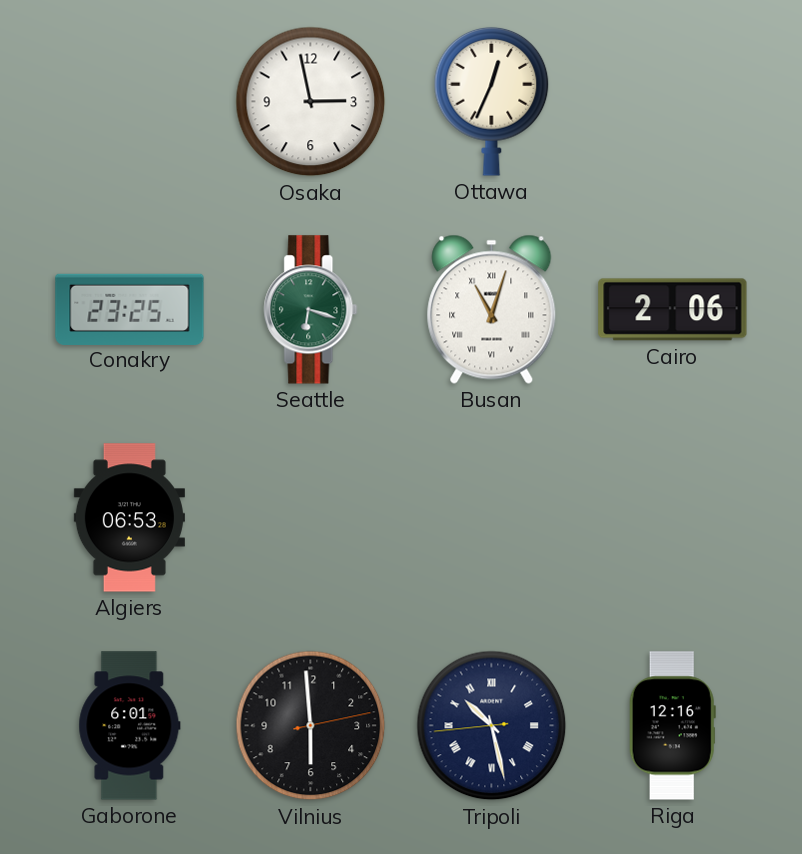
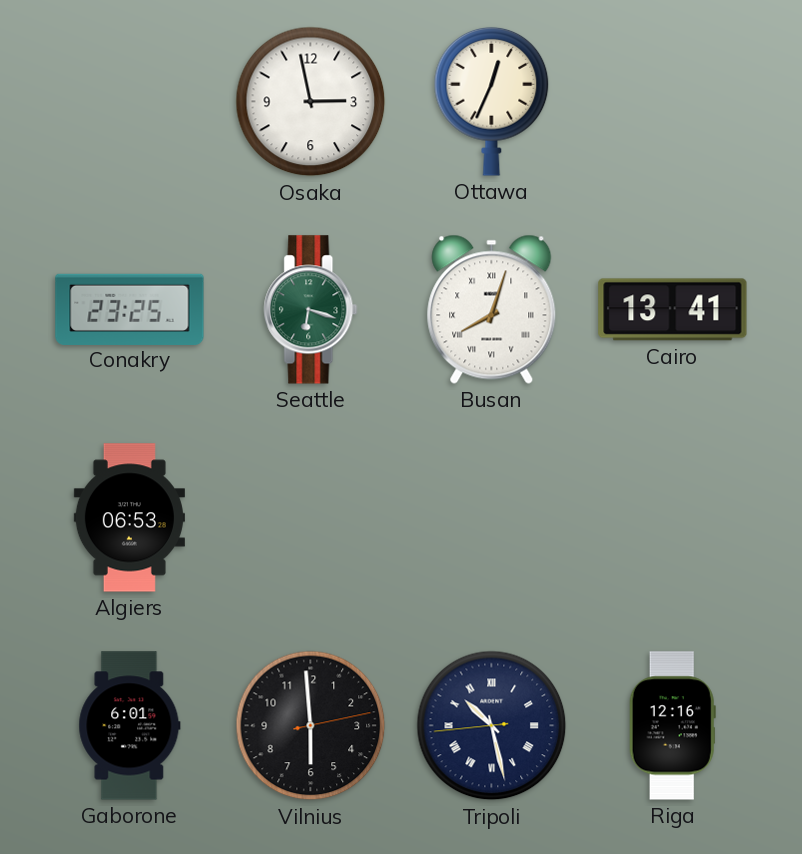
Busan: 11:03 -> 8:03 (492, 309)
Cairo: 2:06 -> 13:41 (673, 310)
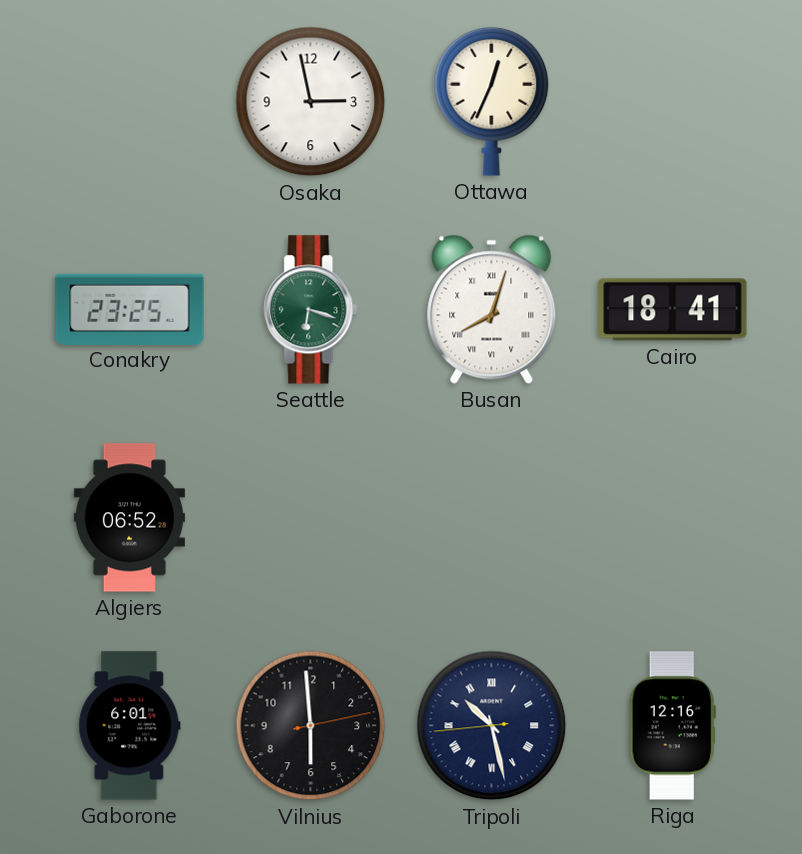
Cairo: 13:41 -> 18:41 (673, 310)
Algiers: 06:53 -> 06:52 (129, 518)
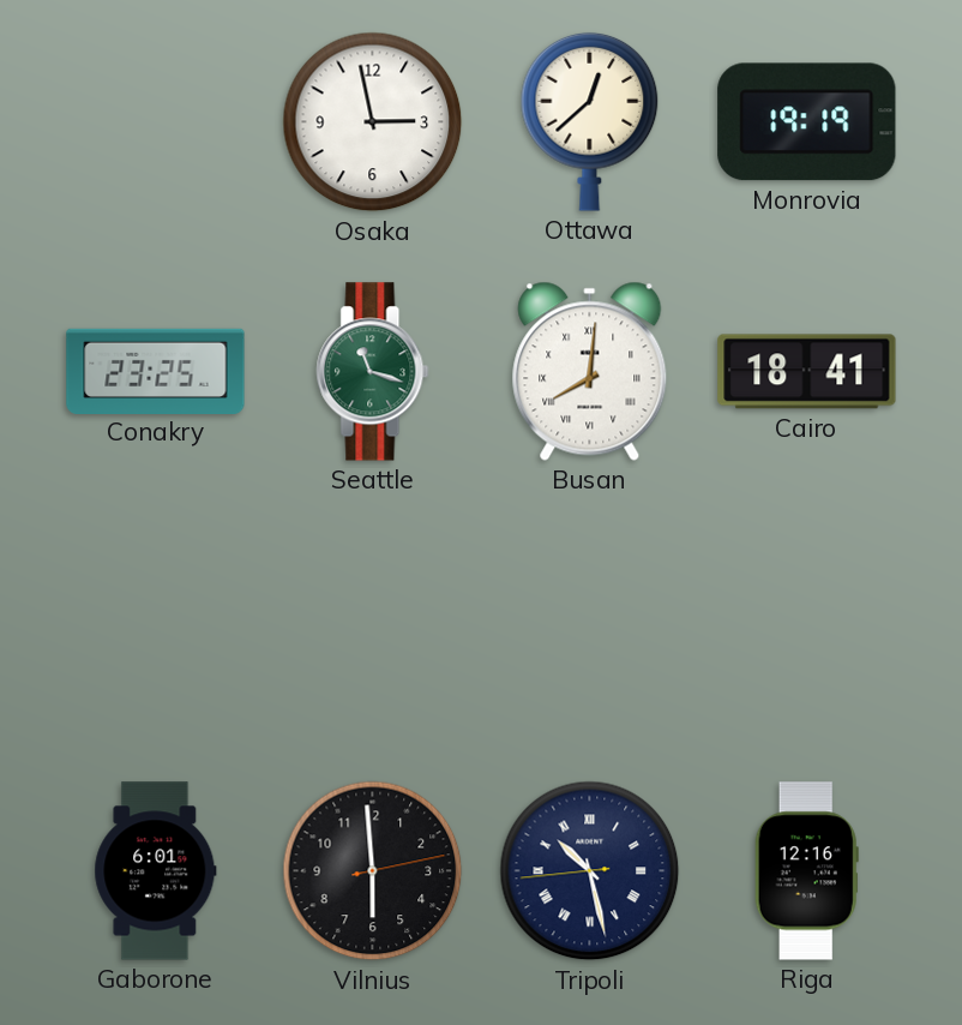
Ottawa: 12:34 -> 12:38 (590, 121)
Monrovia: none -> 19:19 (807, 122)
Seattle: 6:18 -> 11:18 (373, 372)
Busan: 8:03 -> 8:01 (590, 371)
Algiers: 06:52 -> none (129, 518)
